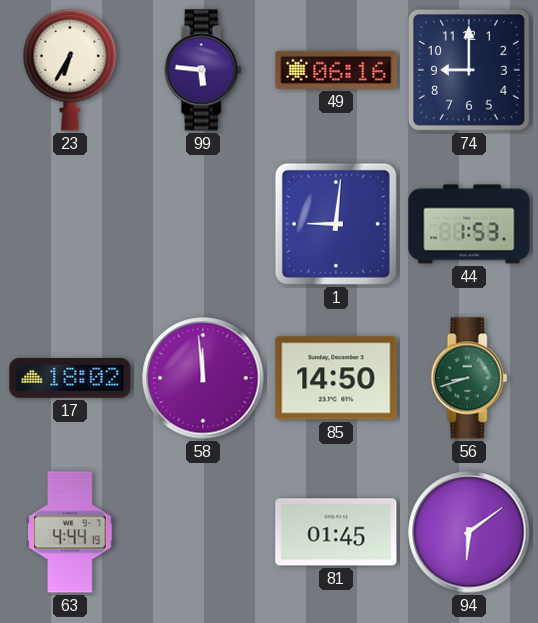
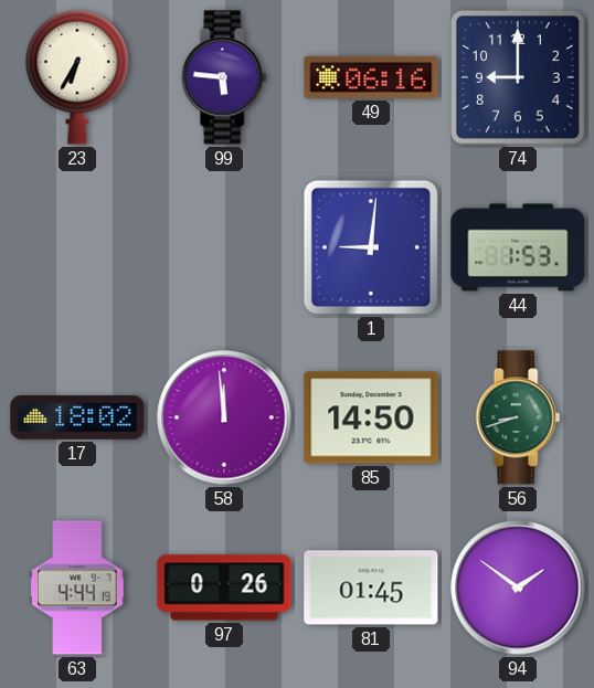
97: none -> 0:26 (224, 588)
94: 6:09 -> 1:51 (518, 588)
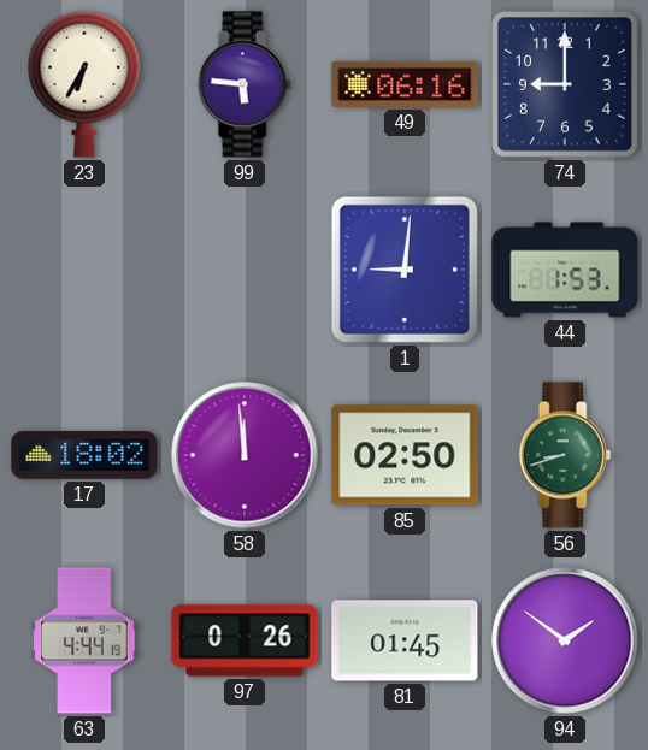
85: 14:50 -> 02:50 (405, 455)
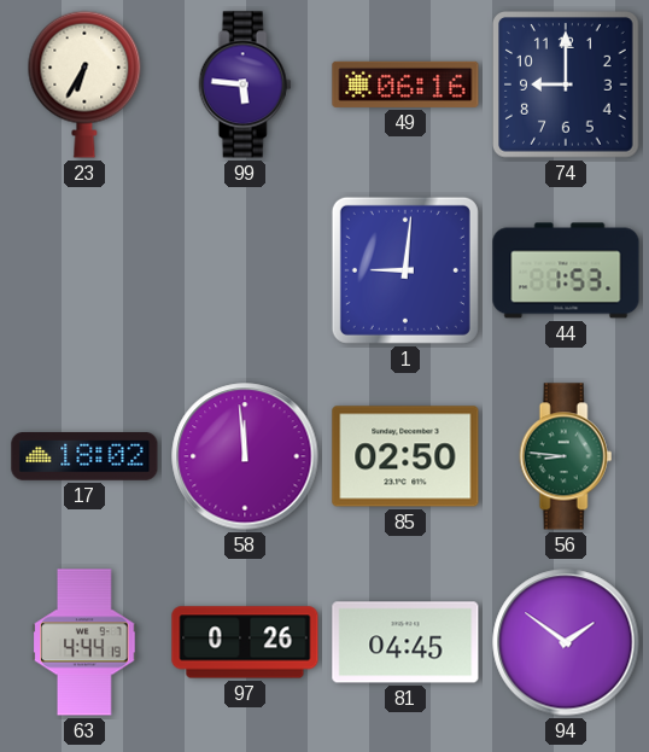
56: 8:42 -> 8:46 (566, 456)
81: 01:45 -> 04:45 (405, 642)
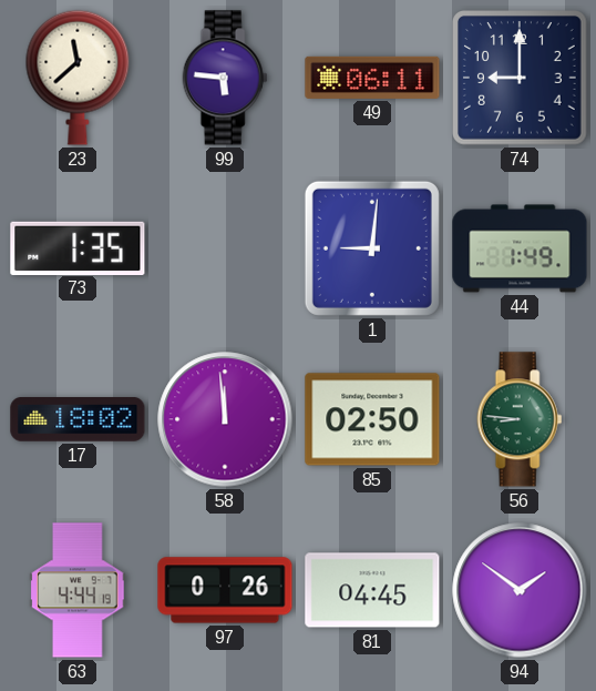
23: 6:35 -> 11:38 (78, 78)
49: 06:16 -> 06:11 (372, 78)
73: none -> 1:35 (78, 247)
44: 1:53 -> 1:49 (520, 248)
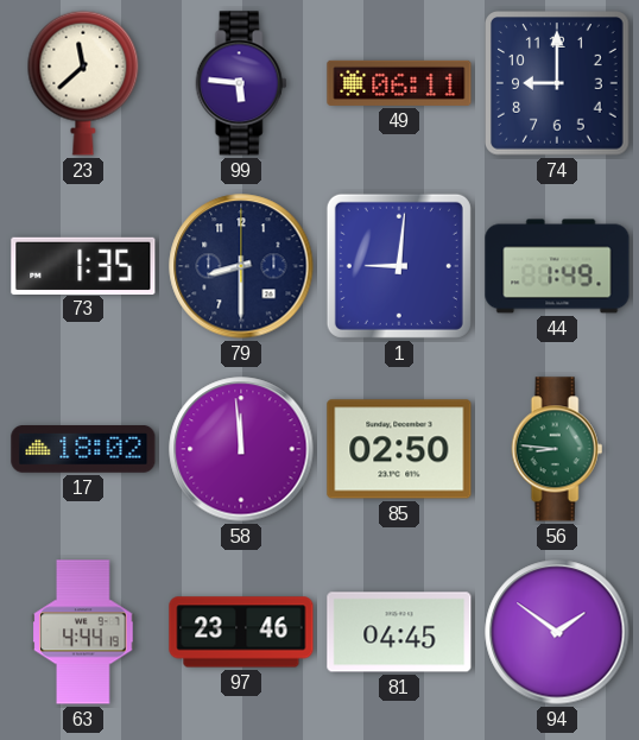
79: none -> 8:30 (241, 266)
97: 0:26 -> 23:46 (241, 632)
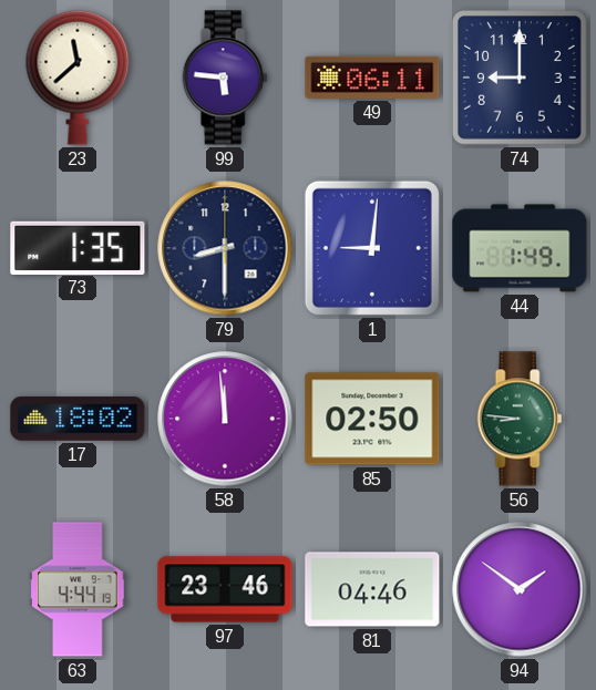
81: 04:45 -> 04:46 (372, 589)
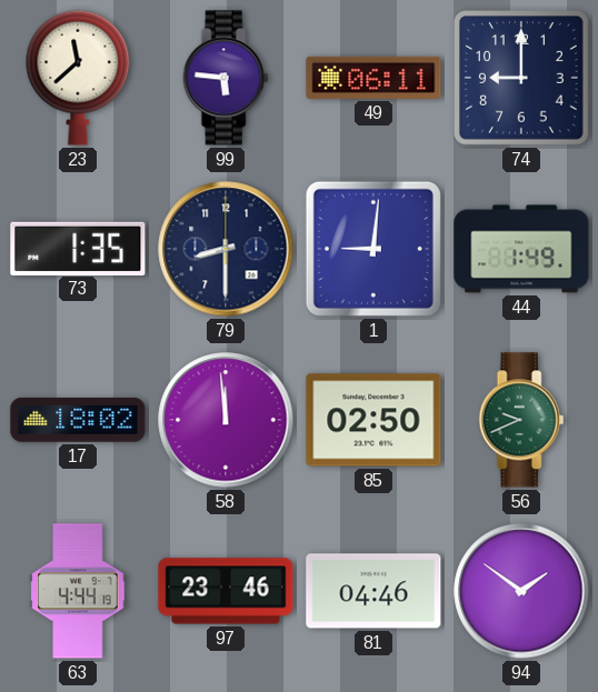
56: 8:46 -> 9:41 (521, 420)
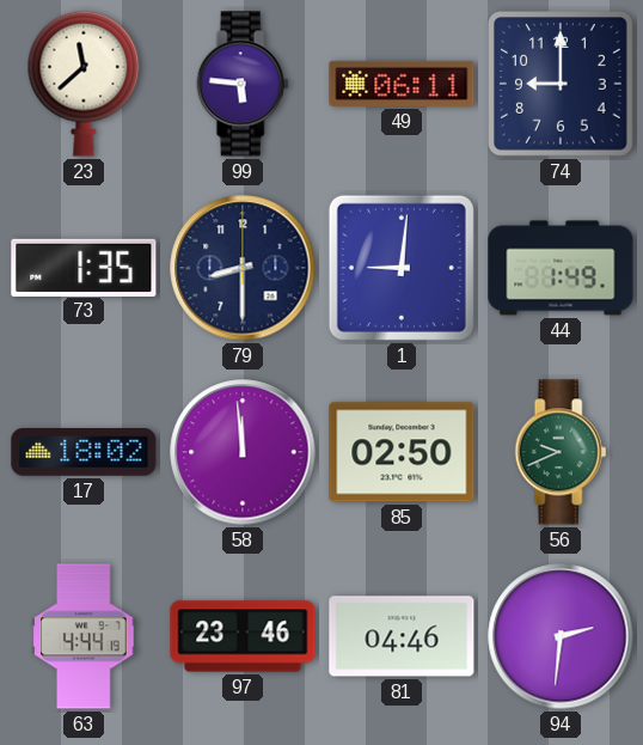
94: 1:51 -> 2:31 (561, 636)
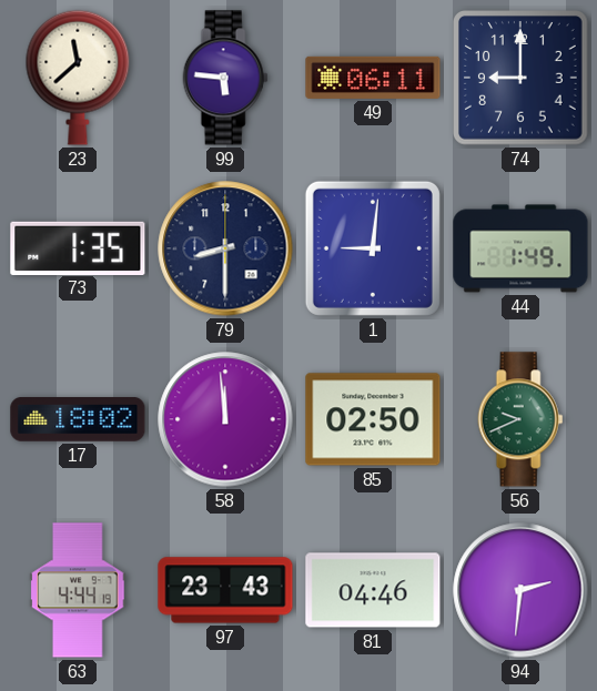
97: 23:46 -> 23:43 (225, 590)
